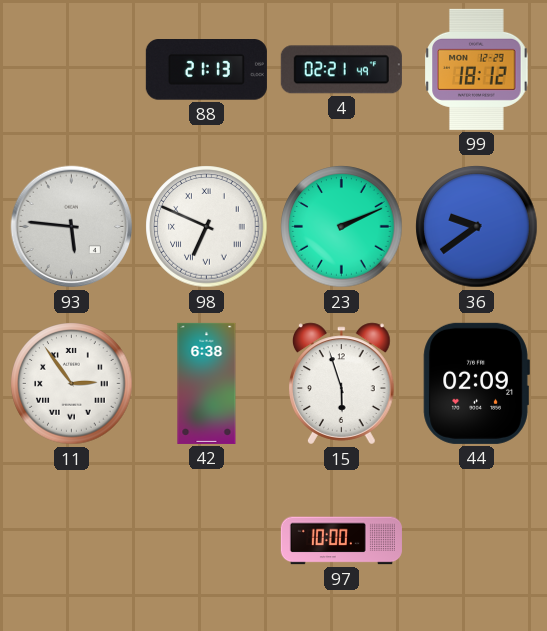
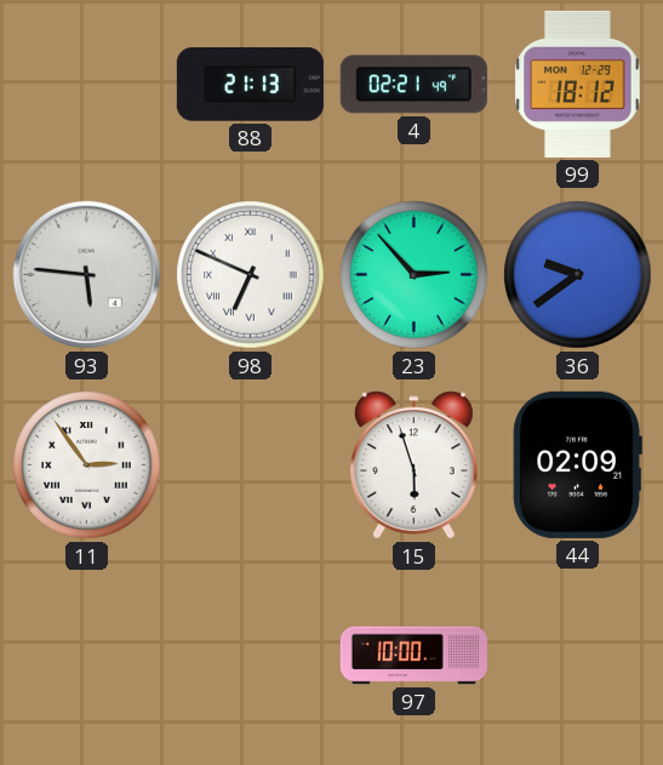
23: 2:11 -> 2:53 (415, 275)
42: 6:38 -> none (207, 383)
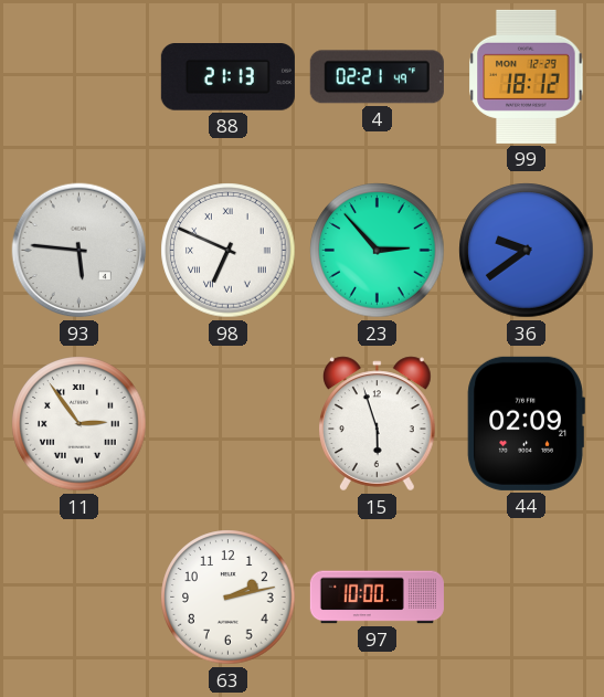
63: none -> 2:13 (229, 598)
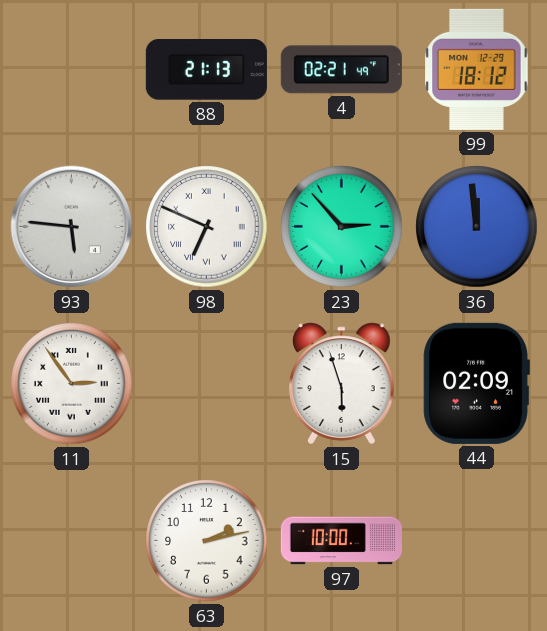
36: 9:39 -> 11:59 (477, 227)
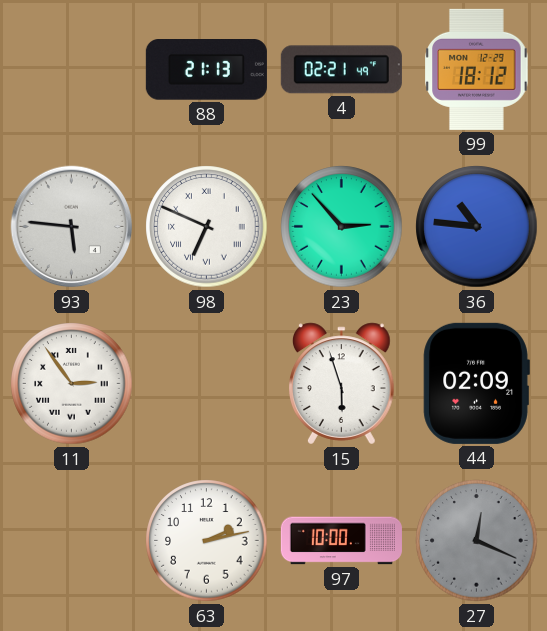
36: 11:59 -> 10:46 (477, 227)
27: none -> 12:19 (477, 541)
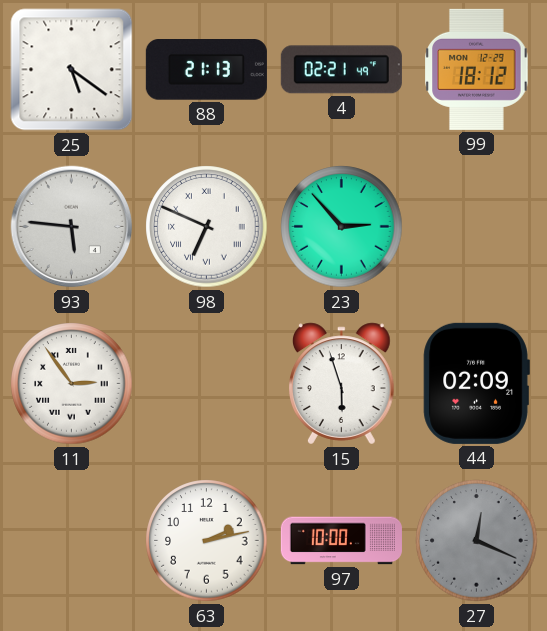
25: none -> 5:21 (72, 70)
36: 10:46 -> none (477, 227)
